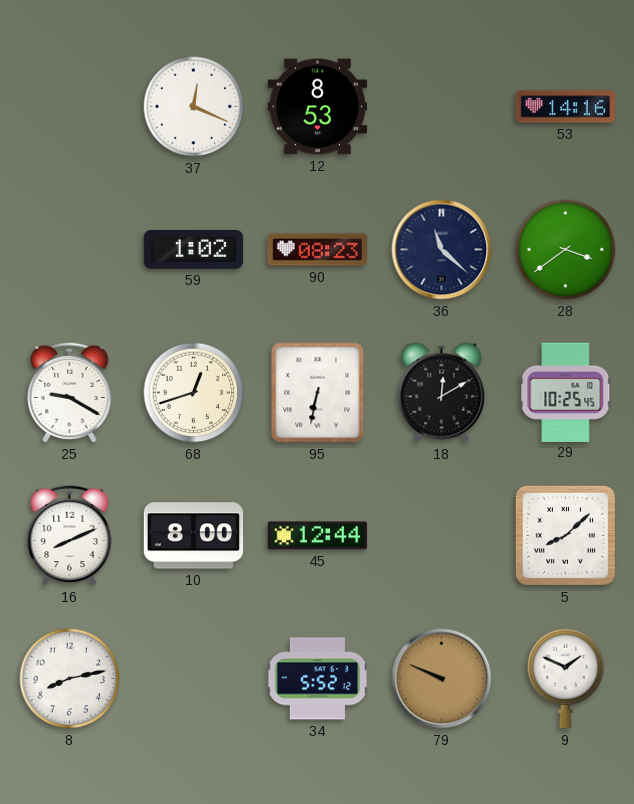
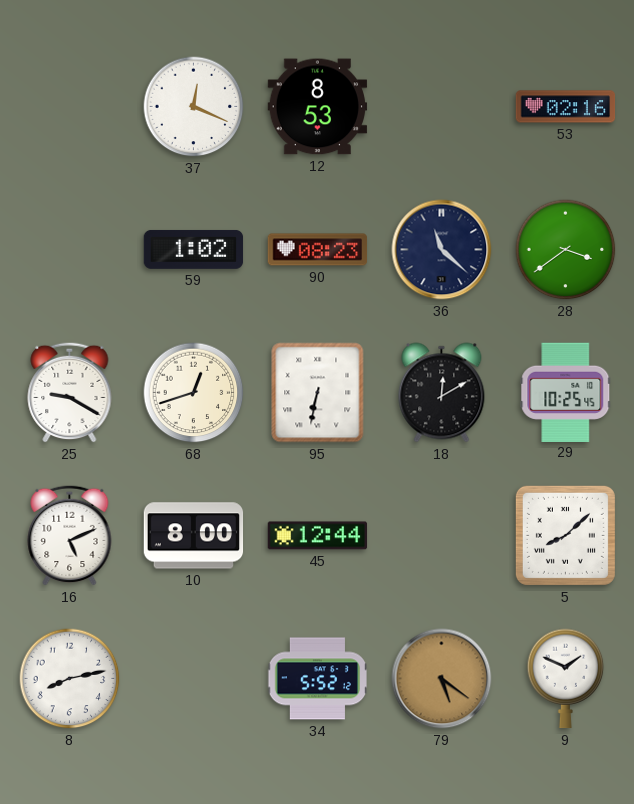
53: 14:16 -> 02:16 (566, 107)
16: 8:11 -> 5:11 (70, 535)
79: 9:49 -> 5:21 (442, 679)
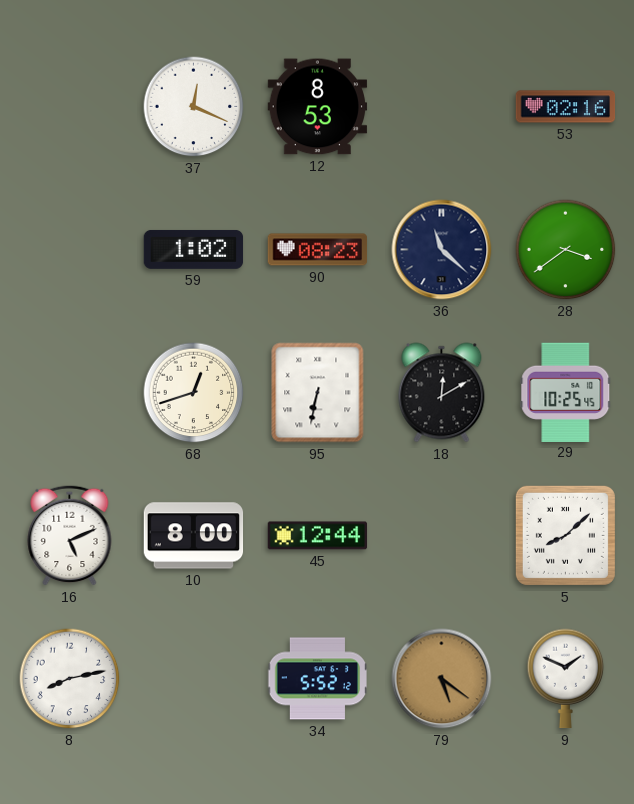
25: 9:20 -> none (70, 392)
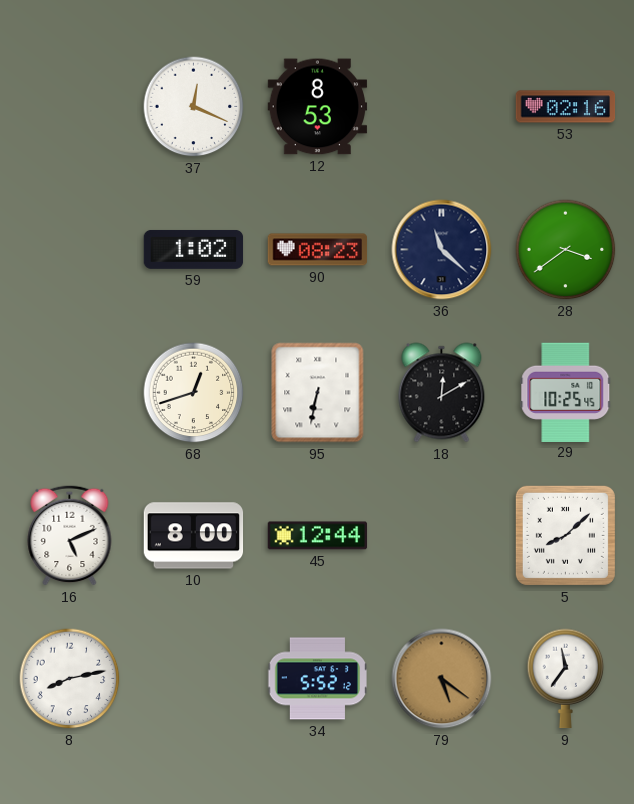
9: 1:49 -> 11:36 (566, 679)
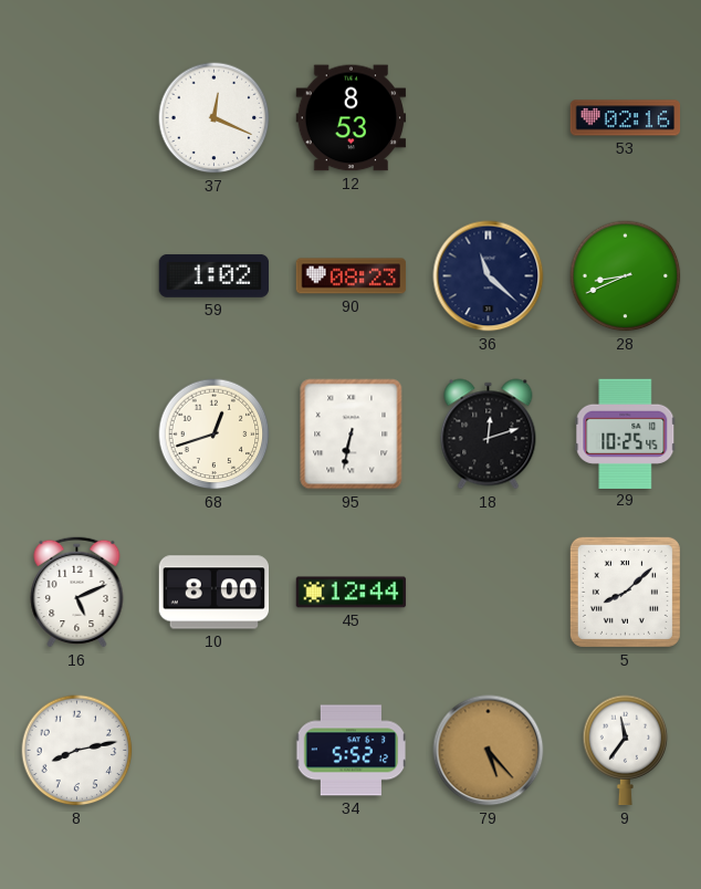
28: 3:39 -> 8:41 (626, 276)
18: 12:10 -> 12:12 (489, 435)
79: 5:21 -> 5:23 (489, 751)
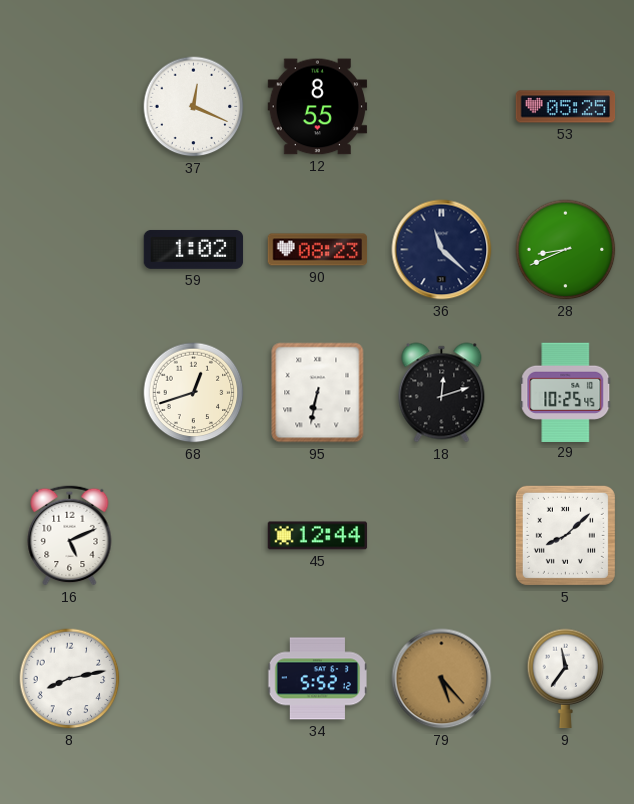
12: 8:53 -> 8:55 (318, 107)
53: 02:16 -> 05:25 (566, 107)
10: 8:00 -> none (215, 593)
